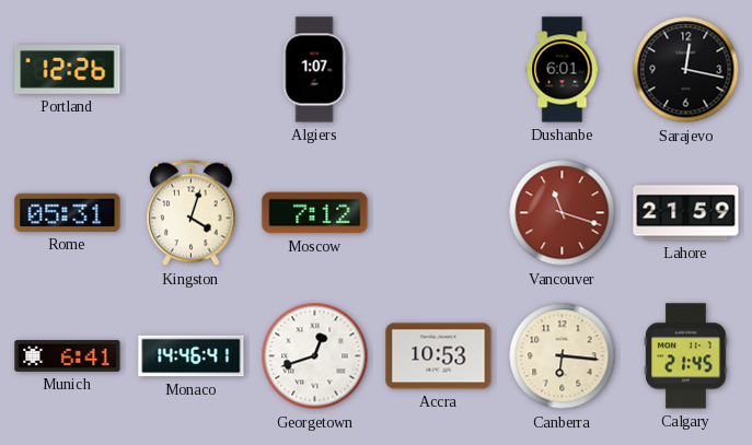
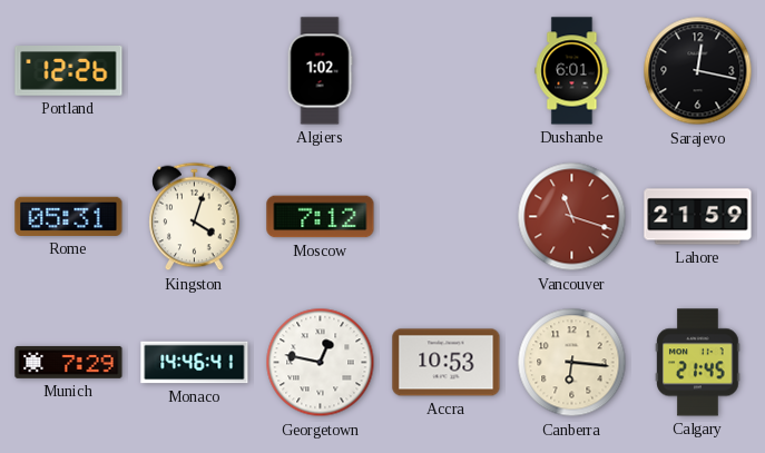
Algiers: 1:07 -> 1:02 (320, 71)
Munich: 6:41 -> 7:29 (69, 362)
Georgetown: 12:42 -> 12:47 (321, 363)
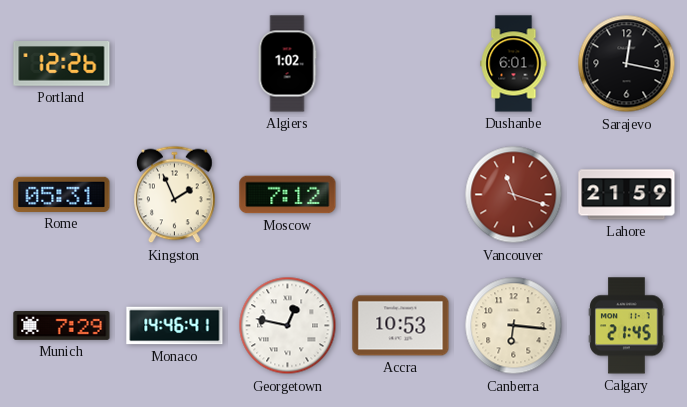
Kingston: 4:03 -> 1:56 (175, 195)
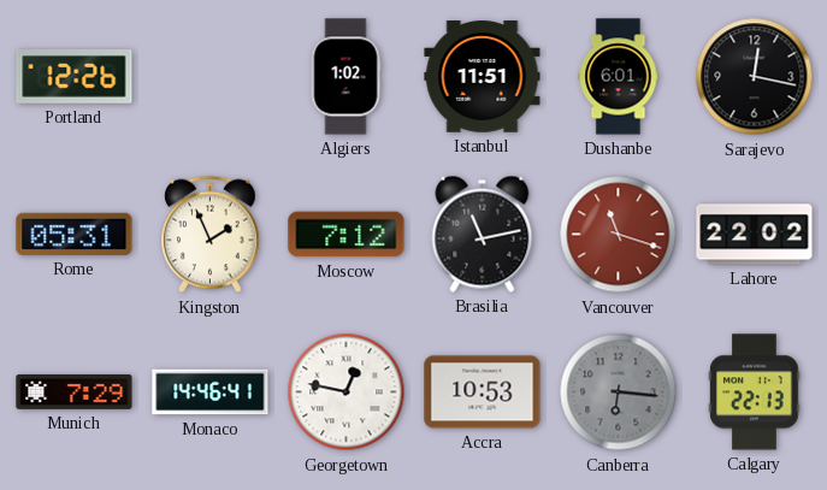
Istanbul: none -> 11:51 (483, 77)
Brasilia: none -> 11:13 (483, 234)
Lahore: 21:59 -> 22:02 (755, 235)
Canberra dial: cream -> grey (619, 392)
Calgary: 21:45 -> 22:13 (755, 392)
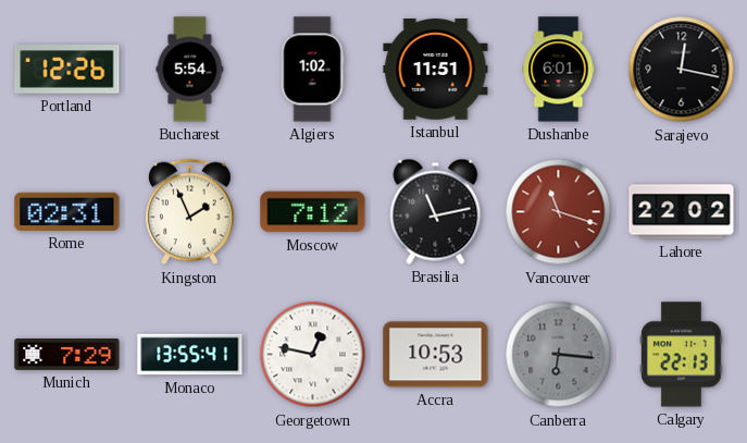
Bucharest: none -> 5:54 (190, 70)
Rome: 05:31 -> 02:31 (67, 211)
Monaco: 14:46 -> 13:55 (190, 355)
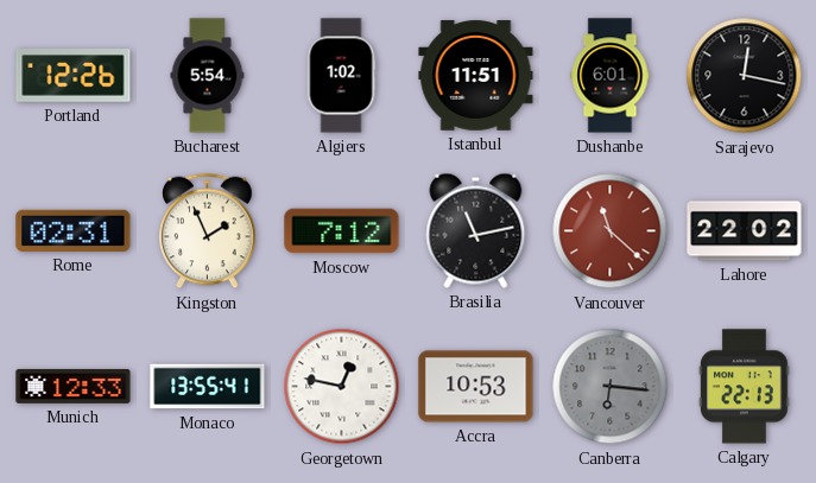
Vancouver: 11:18 -> 11:22 (611, 231)
Munich: 7:29 -> 12:33 (74, 386)
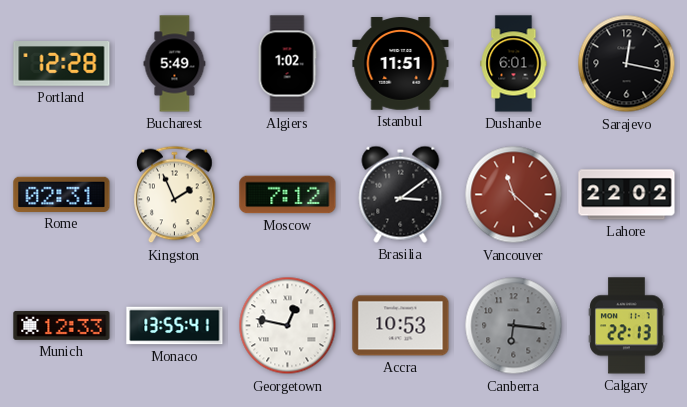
Portland: 12:26 -> 12:28 (62, 64)
Bucharest: 5:54 -> 5:49 (175, 64)
Brasilia: 11:13 -> 3:09 (401, 194)
